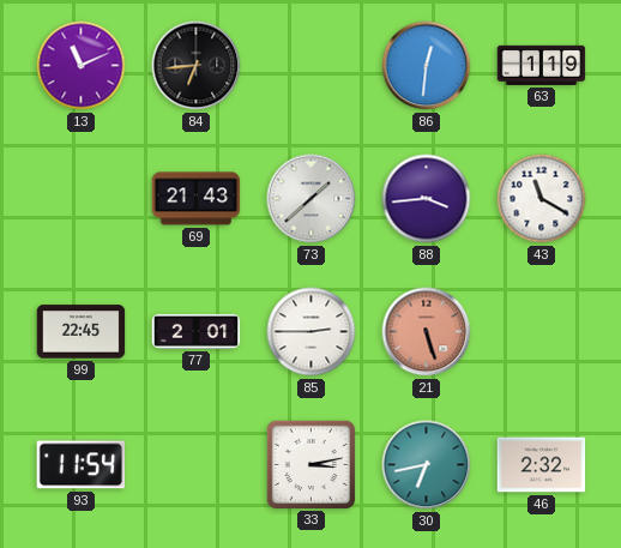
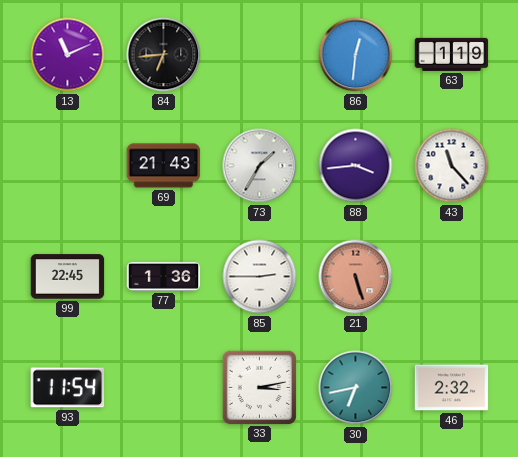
73: 1:38 -> 1:35 (260, 166)
43: 11:20 -> 11:23 (452, 166)
77: 2:01 -> 1:36 (164, 276)
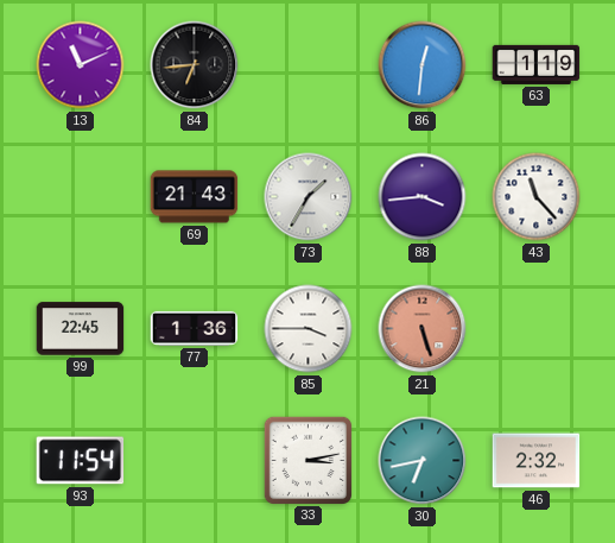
85: 2:45 -> 3:45 (309, 329)
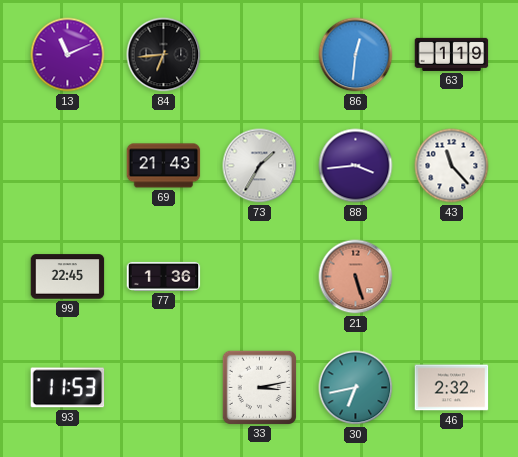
85: 3:45 -> none (309, 329)
93: 11:54 -> 11:53 (68, 388)
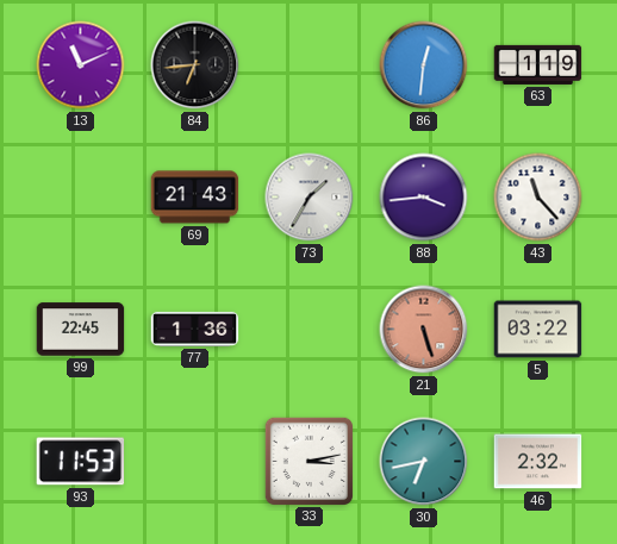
5: none -> 03:22 (538, 330)
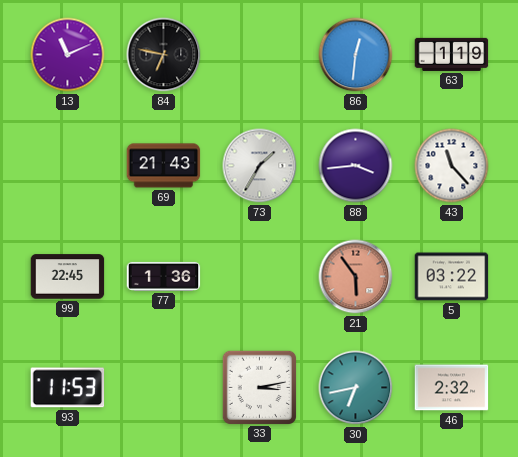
84: 6:44 -> 6:47 (164, 55)
21: 5:27 -> 5:54 (356, 277)
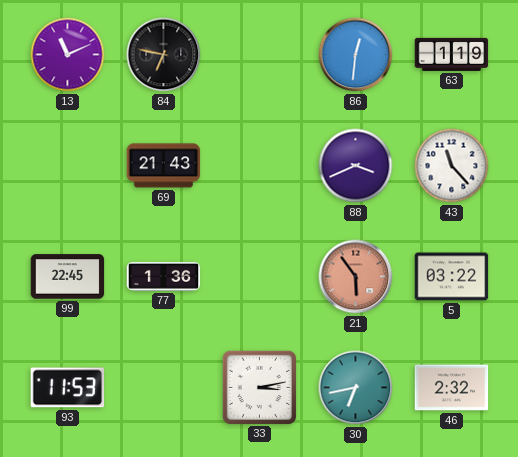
73: 1:35 -> none (260, 166)
88: 3:44 -> 3:41 (356, 166)
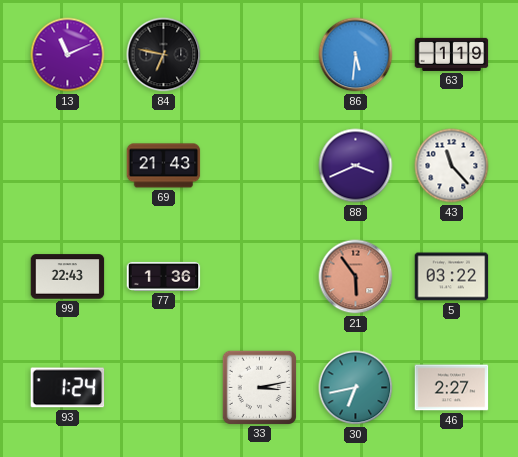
86: 12:31 -> 5:31 (356, 55)
99: 22:45 -> 22:43 (68, 277)
93: 11:53 -> 1:24 (68, 388)
46: 2:32 -> 2:27 (452, 388)
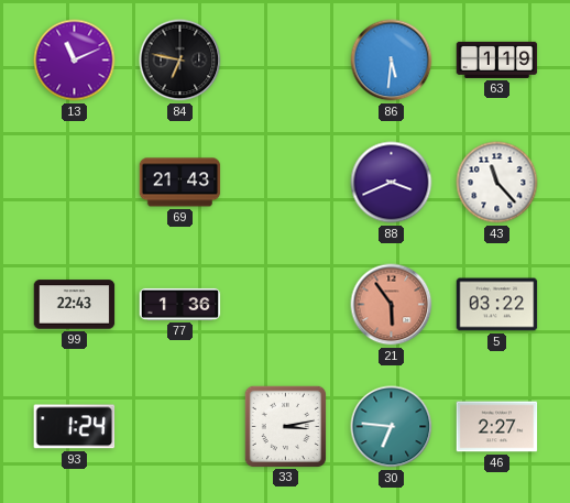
30: 6:43 -> 6:46 (392, 427)
